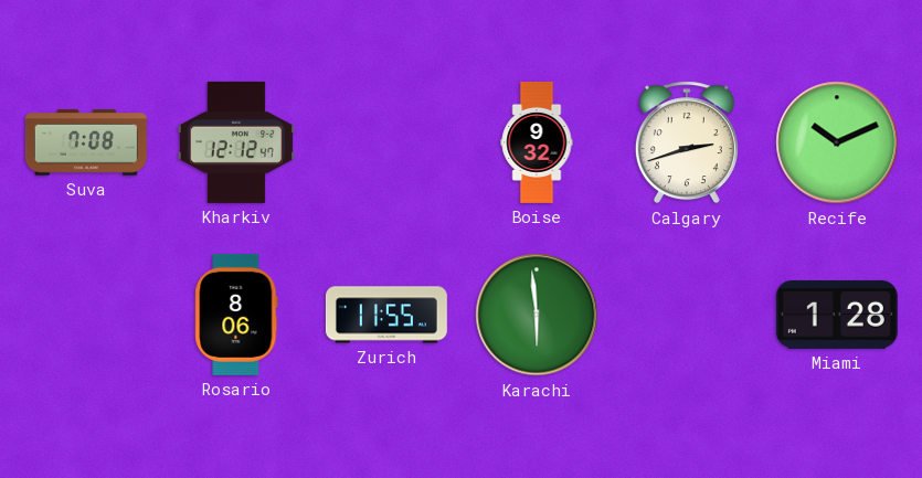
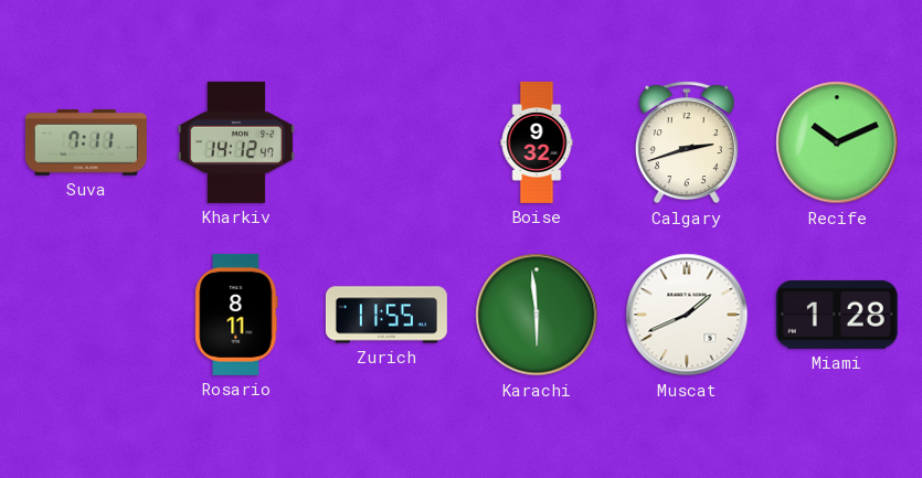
Suva: 7:08 -> 7:11 (86, 142)
Kharkiv: 12:12 -> 14:12 (236, 142)
Rosario: 8:06 -> 8:11 (236, 315)
Muscat: none -> 1:41 (687, 315)
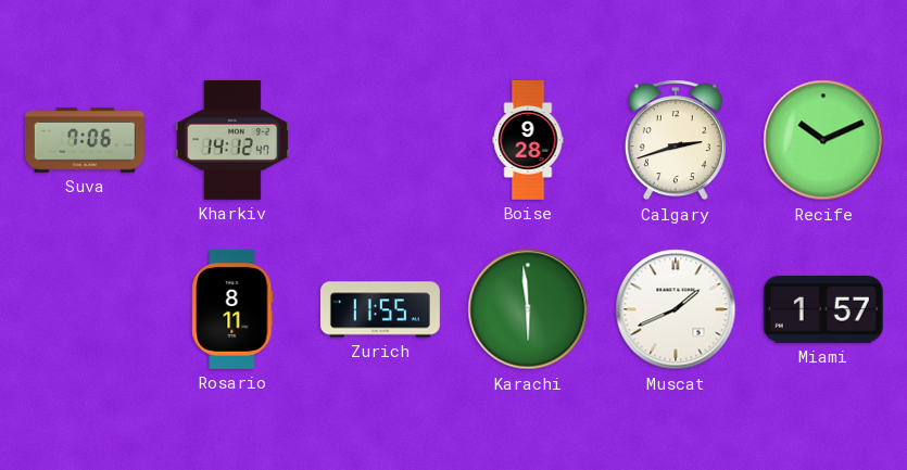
Suva: 7:11 -> 7:06 (85, 140)
Boise: 9:32 -> 9:28 (528, 140)
Miami: 1:28 -> 1:57 (823, 309)
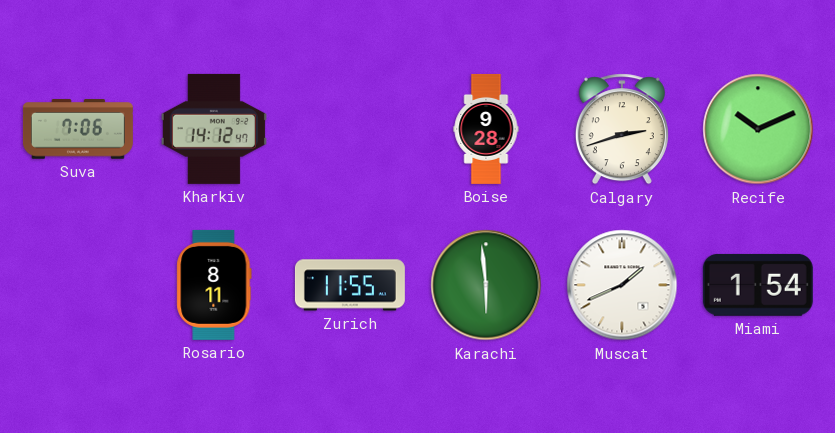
Miami: 1:57 -> 1:54 (758, 285)
